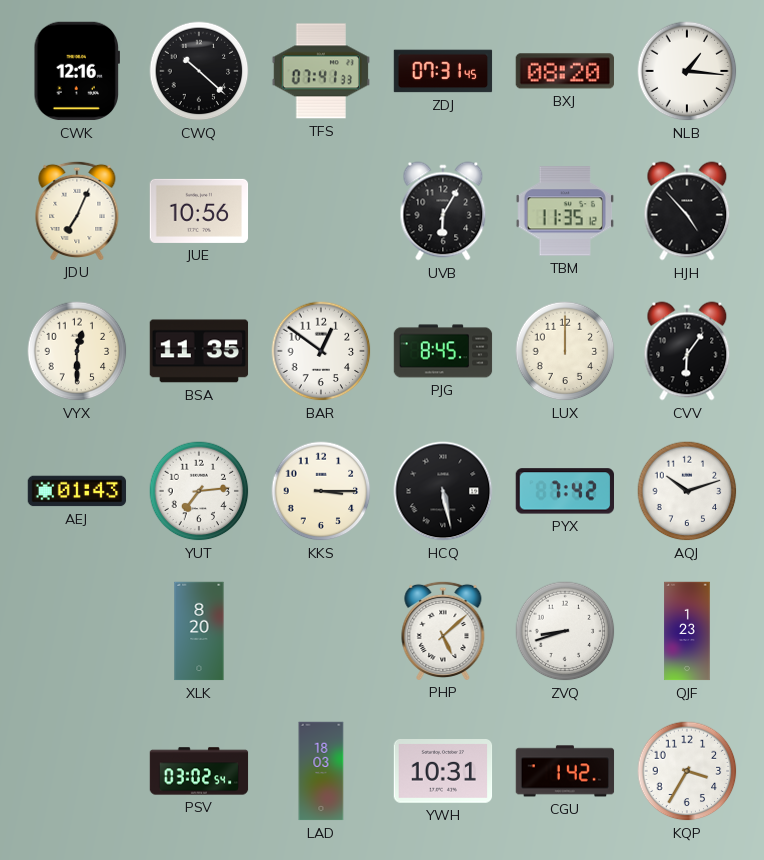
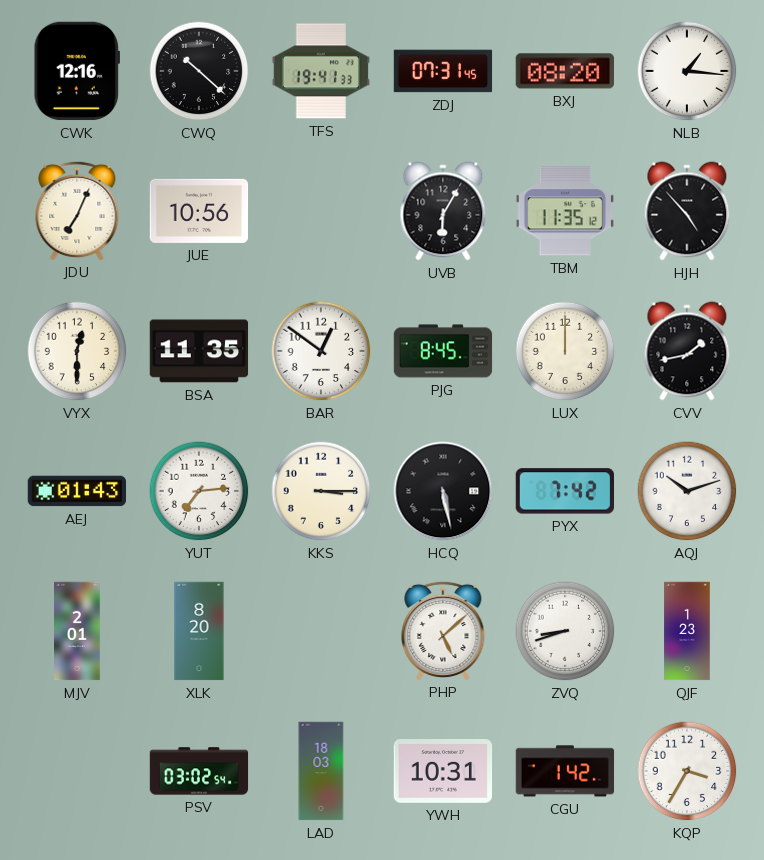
TFS: 07:41 -> 19:41 (320, 71)
CVV: 6:06 -> 1:43 (687, 351)
MJV: none -> 2:01 (77, 631)
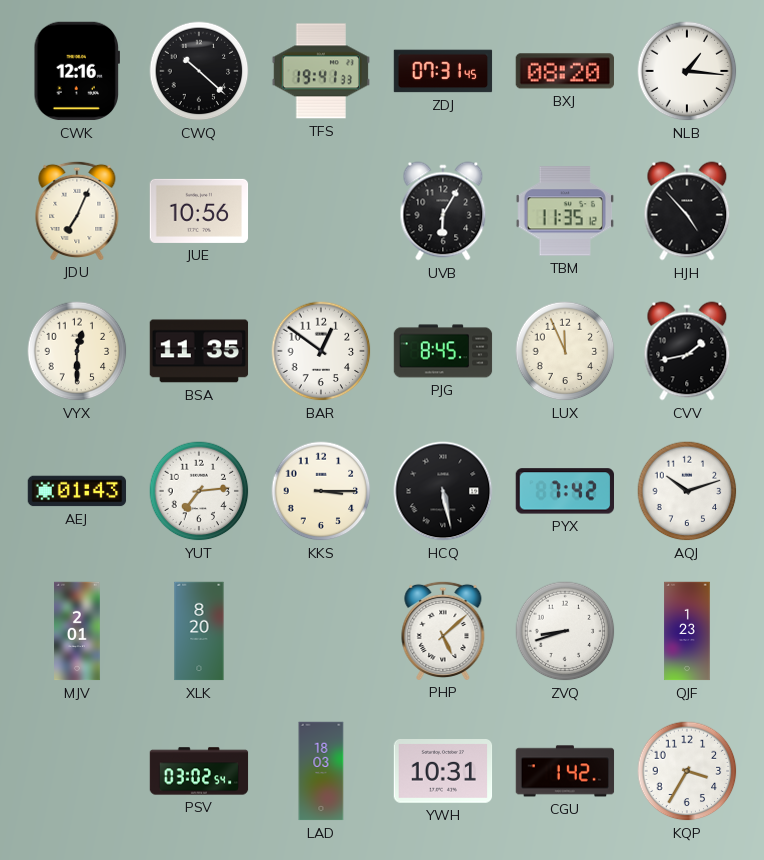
LUX: 12:00 -> 11:56 (565, 351)
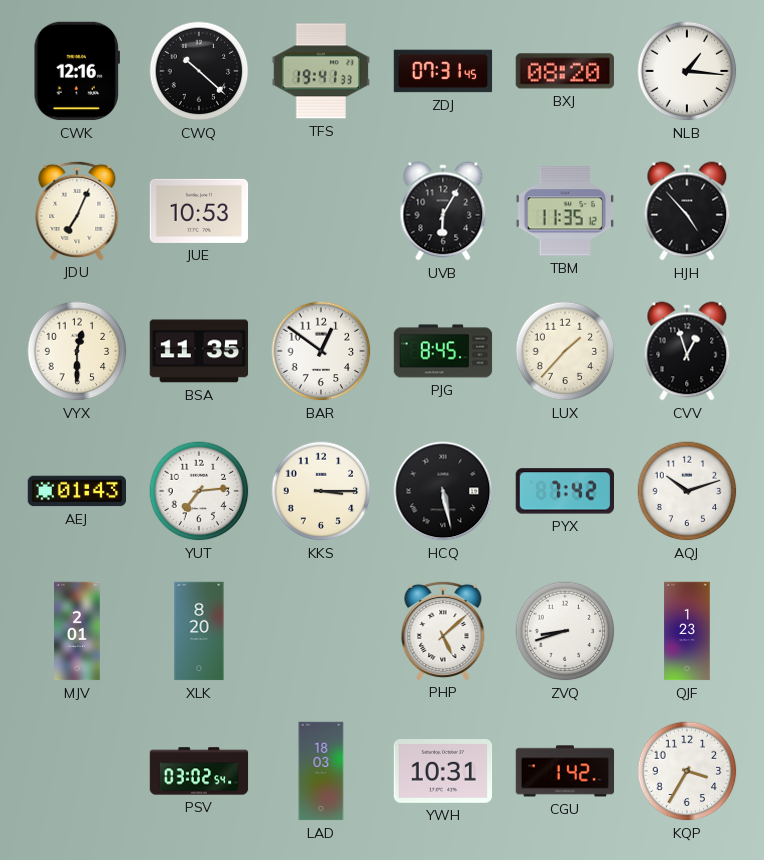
JUE: 10:56 -> 10:53 (199, 211)
LUX: 11:56 -> 1:37 (565, 351)
CVV: 1:43 -> 12:57 (687, 351)
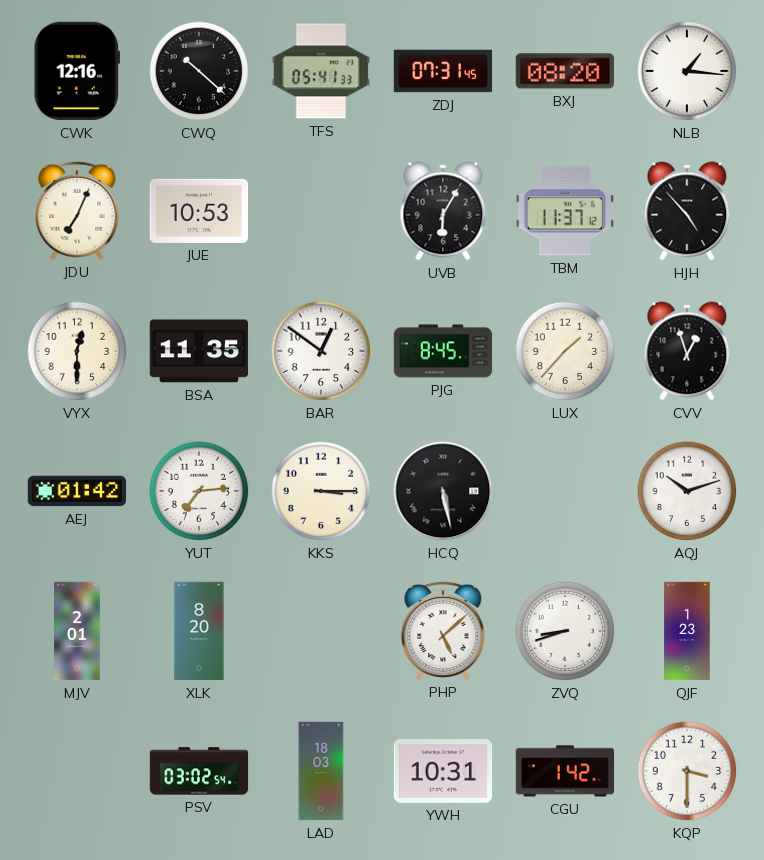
TFS: 19:41 -> 05:41 (320, 71)
TBM: 11:35 -> 11:37 (564, 211)
AEJ: 01:43 -> 01:42 (77, 491)
PYX: 7:42 -> none (564, 491)
KQP: 3:35 -> 3:30 (687, 771)
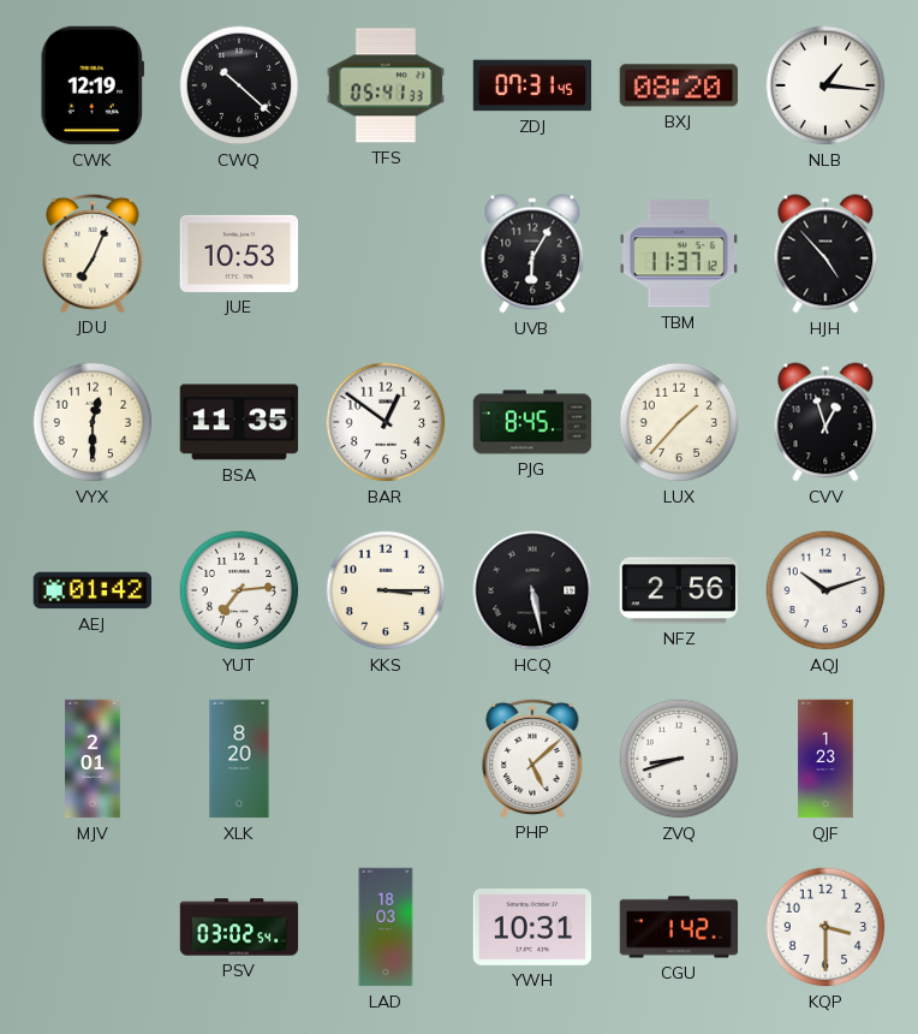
CWK: 12:16 -> 12:19 (93, 85)
NFZ: none -> 2:56 (678, 590)
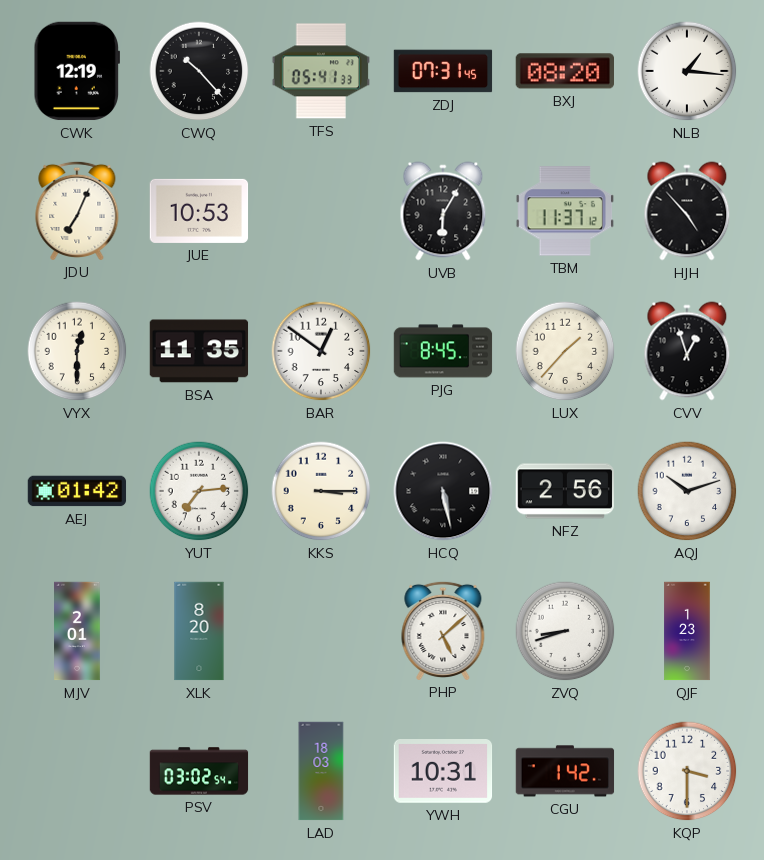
CWQ: 10:22 -> 10:23 (199, 71)
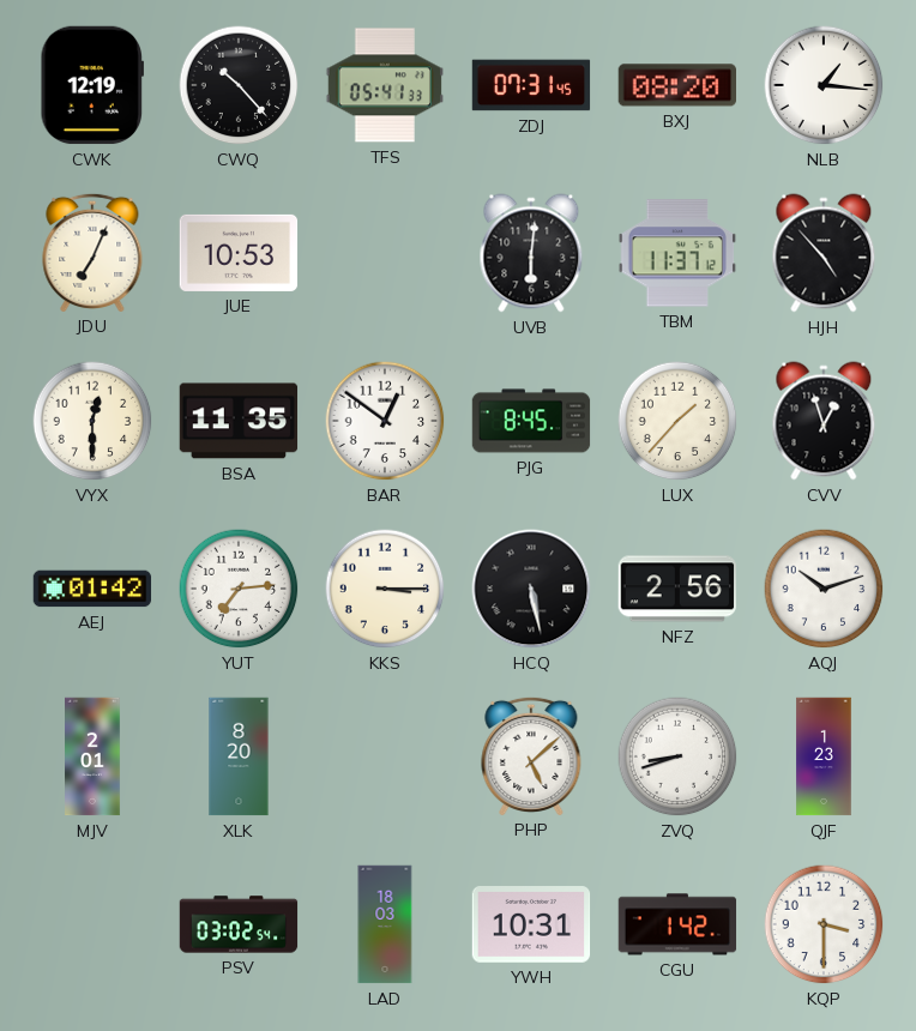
UVB: 6:05 -> 6:01 (531, 253)
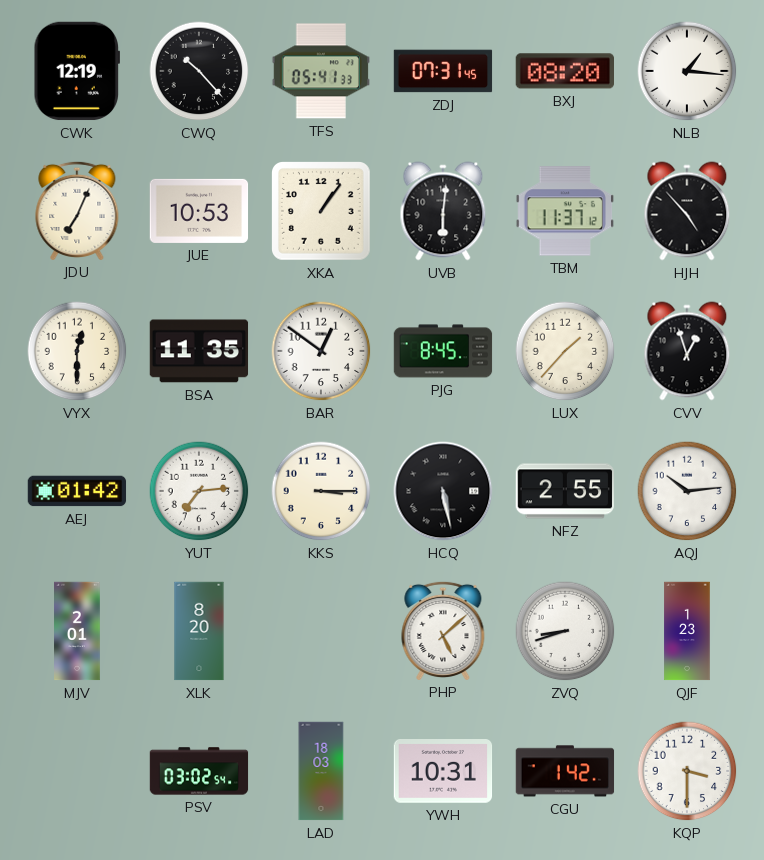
XKA: none -> 1:06 (322, 212)
NFZ: 2:56 -> 2:55 (564, 491)
AQJ: 10:12 -> 10:14 (687, 491)
